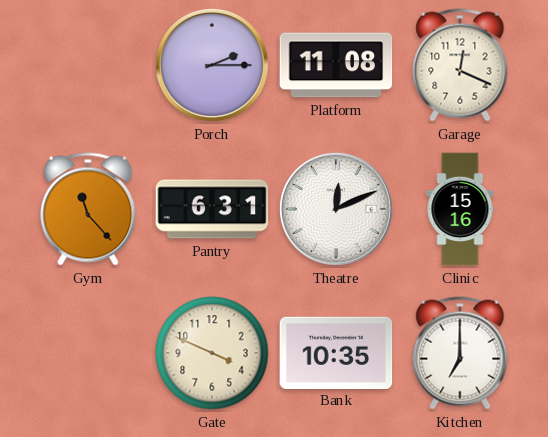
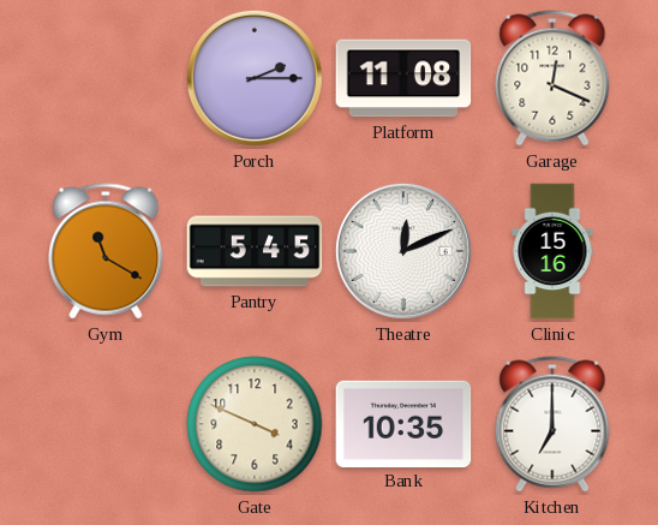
Gym: 11:23 -> 11:20 (106, 251)
Pantry: 6:31 -> 5:45 (255, 251)
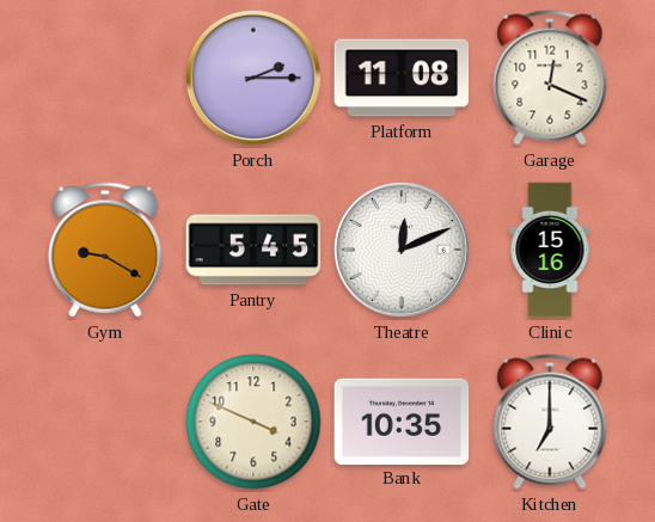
Gym: 11:20 -> 9:20 (105, 250)
